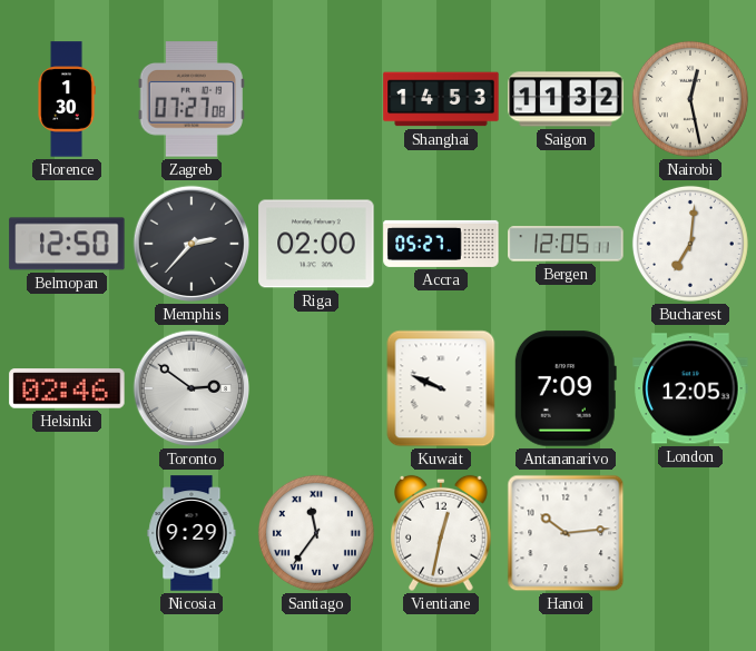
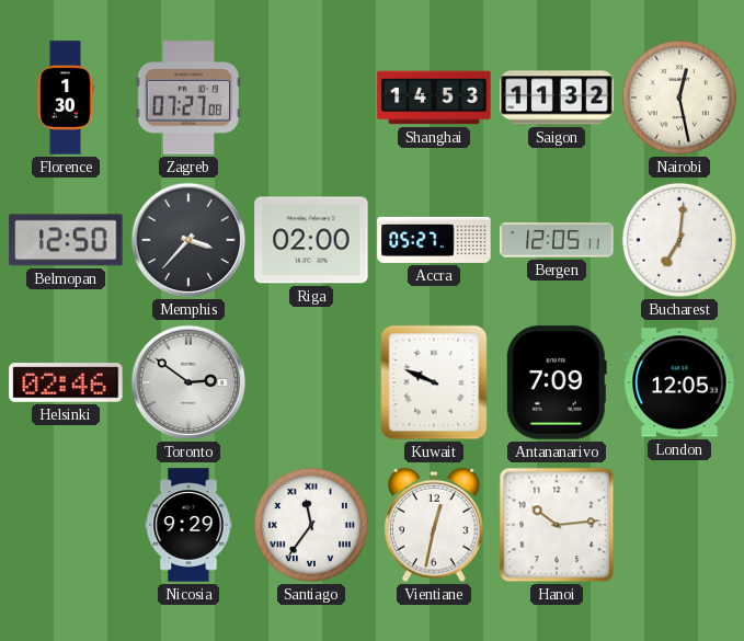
Memphis: 2:37 -> 3:37 (188, 240)
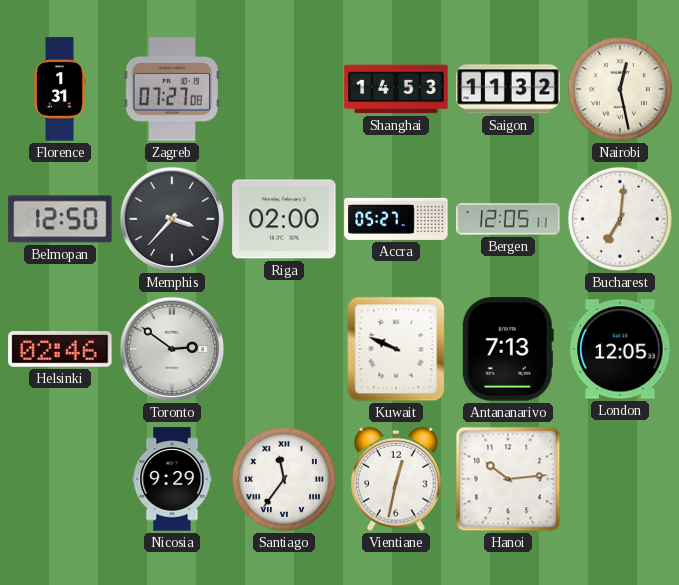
Florence: 1:30 -> 1:31 (60, 89)
Antananarivo: 7:09 -> 7:13 (508, 349)
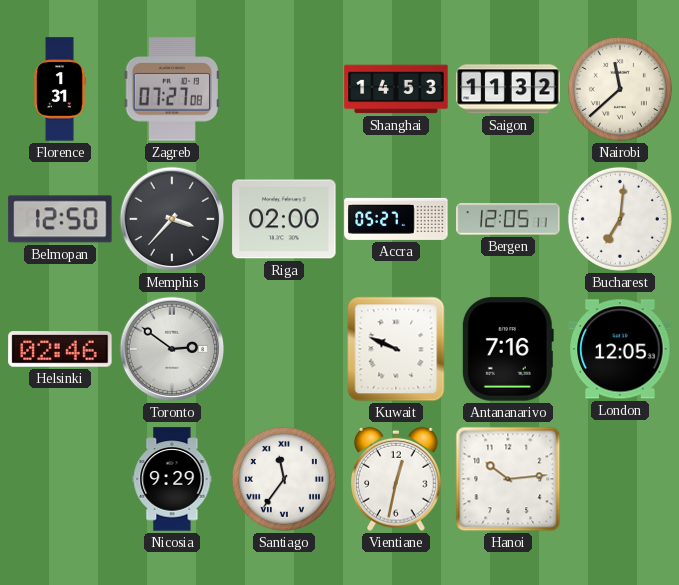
Nairobi: 12:28 -> 11:38 (620, 89)
Antananarivo: 7:13 -> 7:16 (508, 349)
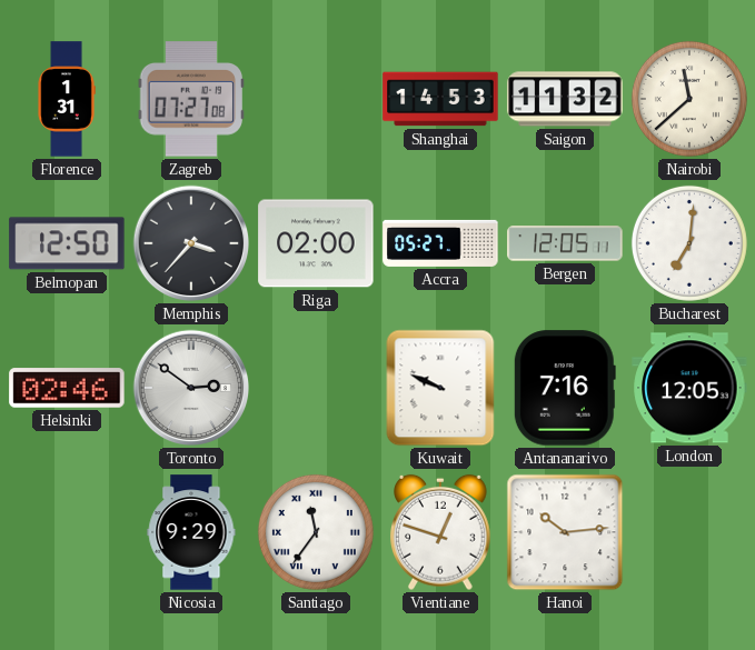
Vientiane: 12:32 -> 12:48 (441, 532)
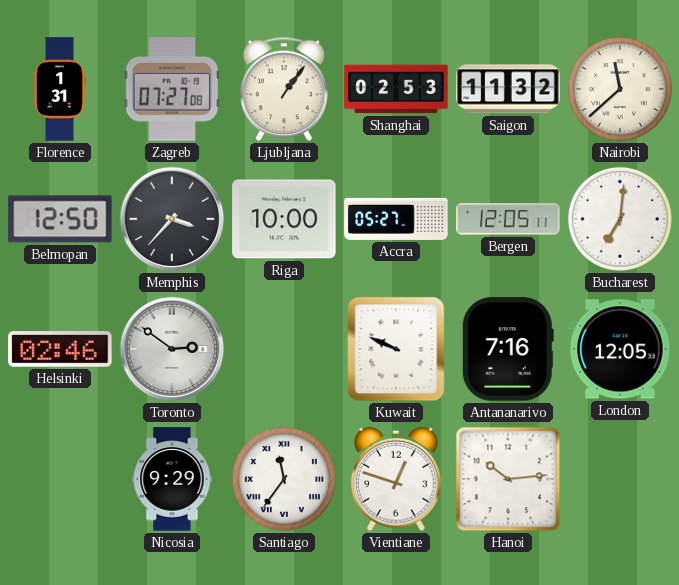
Ljubljana: none -> 1:06 (284, 89)
Shanghai: 14:53 -> 02:53 (396, 89)
Riga: 02:00 -> 10:00 (284, 219)
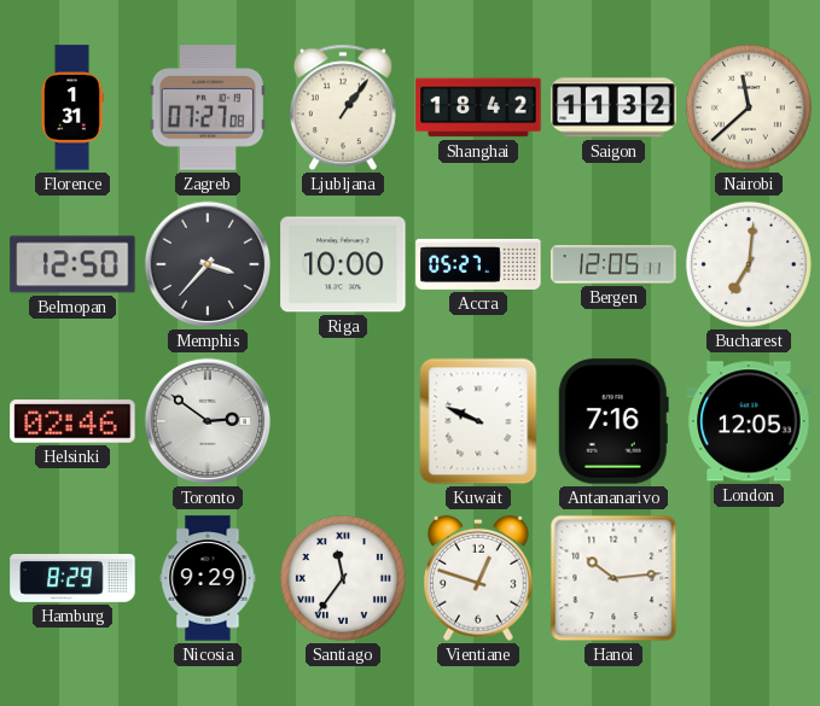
Shanghai: 02:53 -> 18:42 (478, 107)
Hamburg: none -> 8:29 (72, 578)
